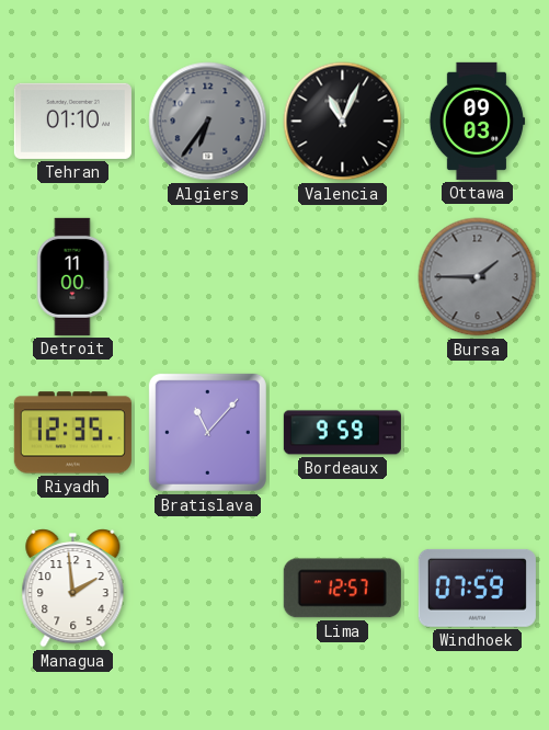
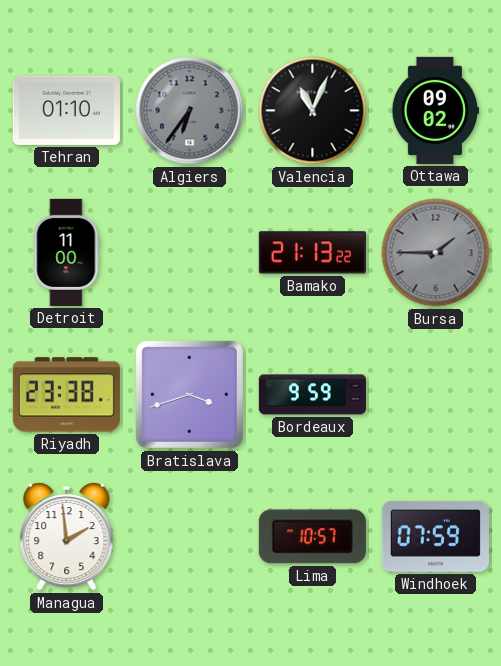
Ottawa: 09:03 -> 09:02 (435, 110)
Bamako: none -> 21:13 (312, 253)
Riyadh: 12:35 -> 23:38 (66, 395)
Bratislava: 11:07 -> 3:42 (189, 394)
Lima: 12:57 -> 10:57 (312, 537)
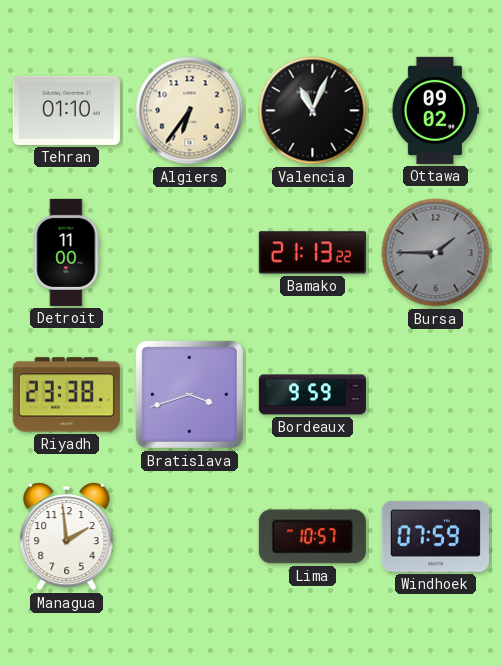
Algiers dial: grey -> cream (190, 111)
